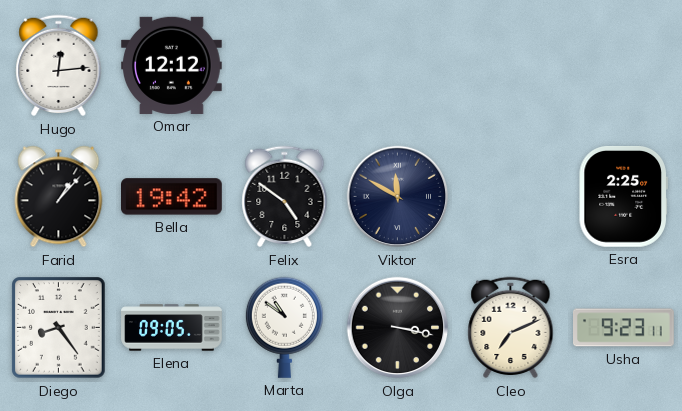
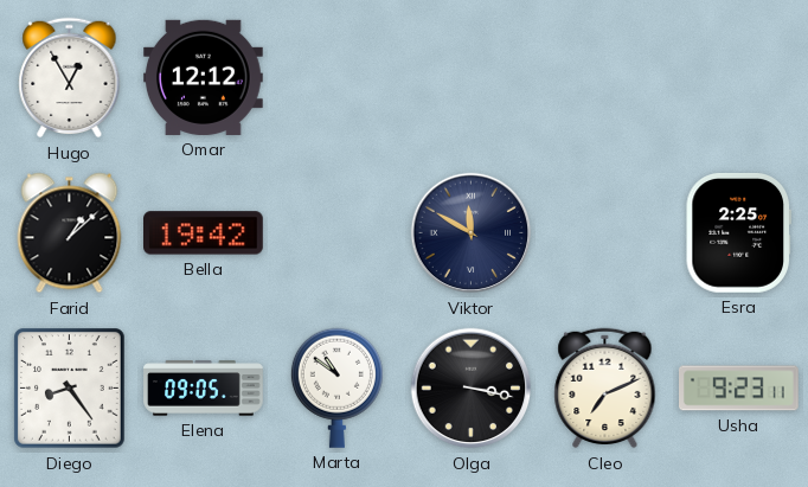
Hugo: 12:14 -> 12:55 (70, 78)
Farid: 1:07 -> 1:08 (70, 233)
Felix: 4:51 -> none (285, 197)
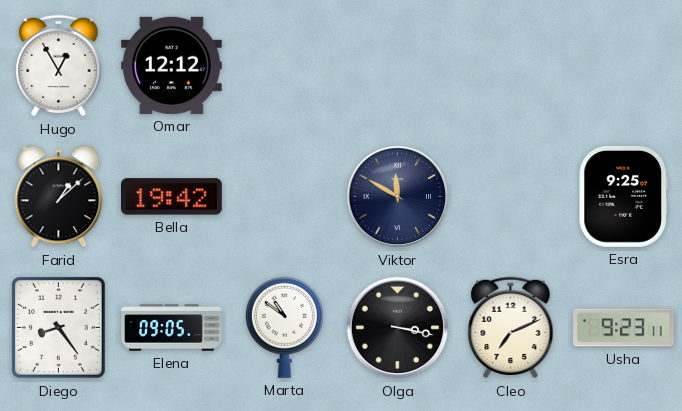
Esra: 2:25 -> 9:25 (623, 196)
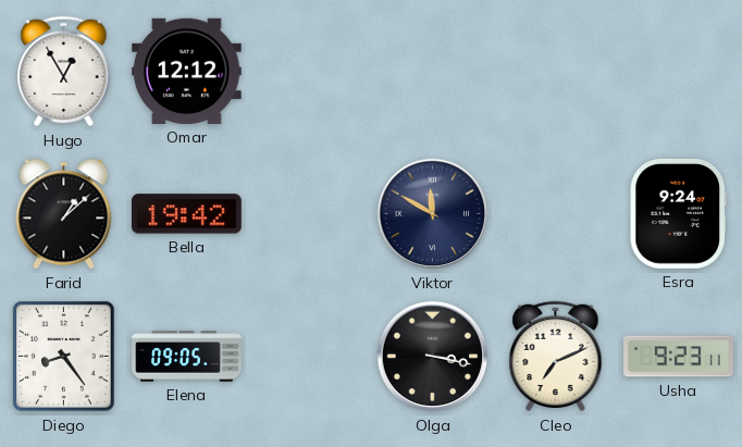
Esra: 9:25 -> 9:24 (678, 213)
Marta: 10:51 -> none (284, 327)
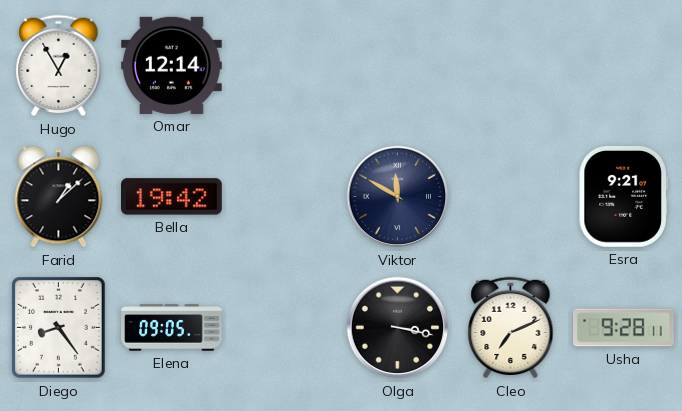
Omar: 12:12 -> 12:14 (172, 65)
Esra: 9:24 -> 9:21 (623, 196)
Usha: 9:23 -> 9:28 (624, 328)
